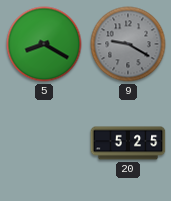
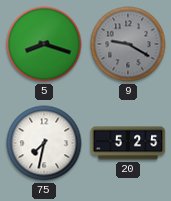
5: 8:20 -> 8:18 (44, 44)
75: none -> 7:32 (44, 143)
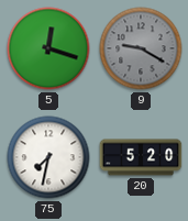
5: 8:18 -> 12:18 (48, 48)
20: 5:25 -> 5:20 (141, 157)
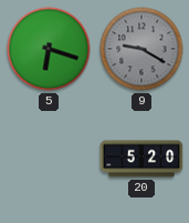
5: 12:18 -> 6:18 (49, 49)
75: 7:32 -> none (48, 157)
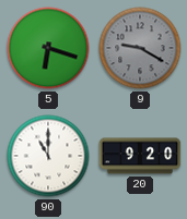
90: none -> 11:00 (48, 156)
20: 5:20 -> 9:20 (140, 156)
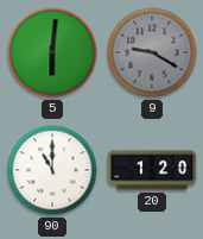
5: 6:18 -> 6:01 (52, 52)
20: 9:20 -> 1:20 (152, 170)
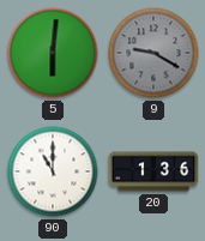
20: 1:20 -> 1:36 (153, 171)
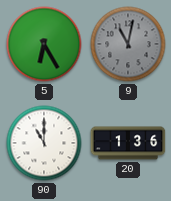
5: 6:01 -> 6:25 (44, 44)
9: 9:20 -> 11:02 (128, 44)
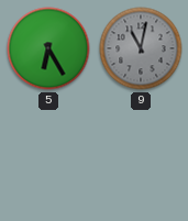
90: 11:00 -> none (44, 143)
20: 1:36 -> none (128, 143)
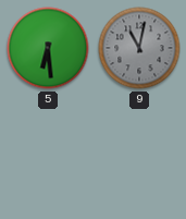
5: 6:25 -> 6:29 (48, 48)
